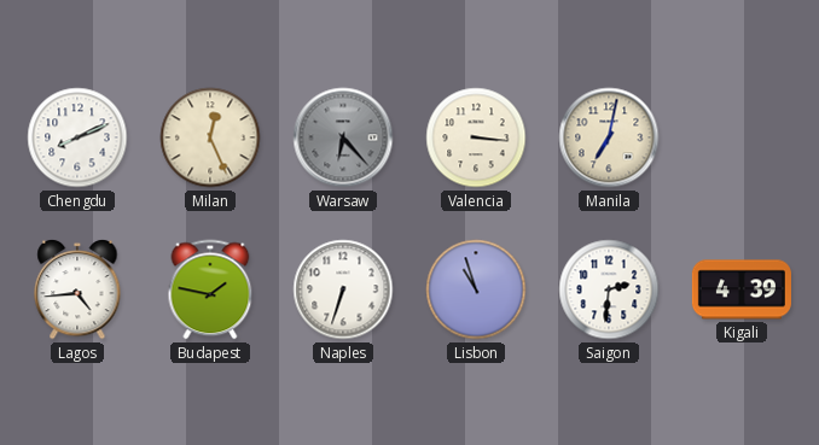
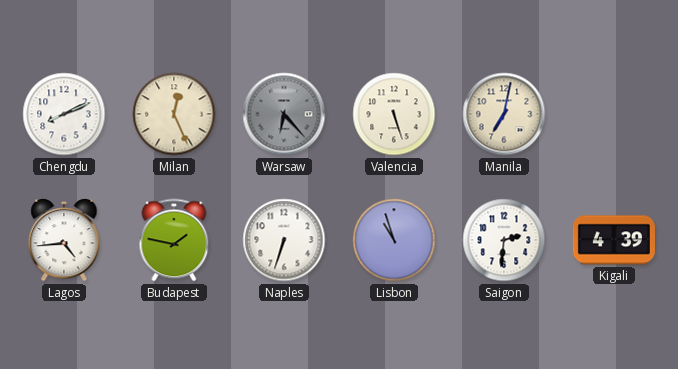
Valencia: 3:16 -> 5:27 (394, 114)
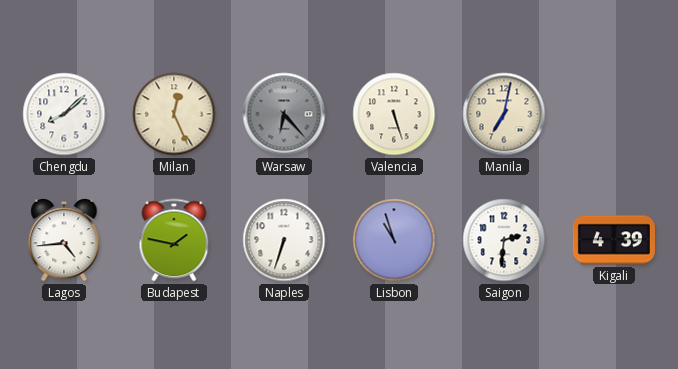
Chengdu: 8:11 -> 8:08 (64, 114)
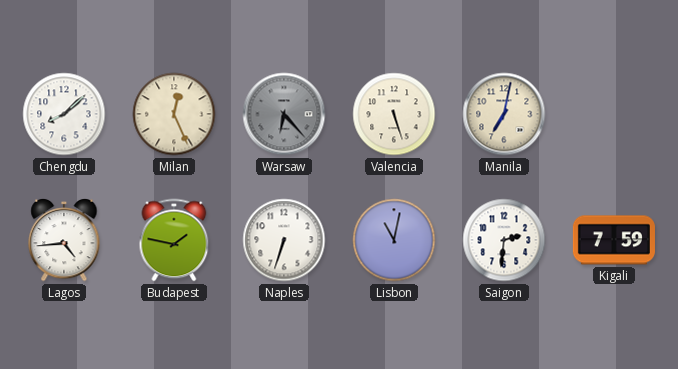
Lisbon: 10:57 -> 11:02 (394, 240)
Kigali: 4:39 -> 7:59 (614, 240)
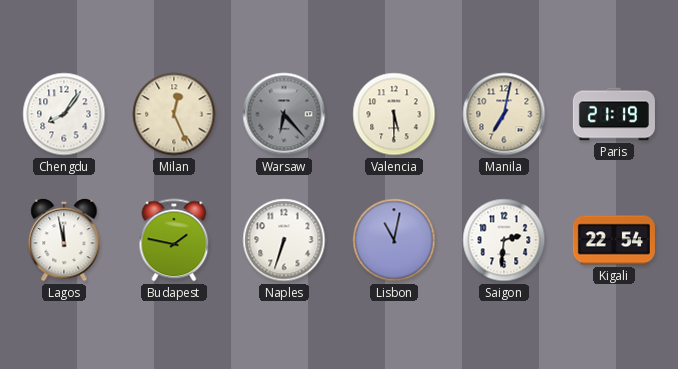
Chengdu: 8:08 -> 8:06 (64, 114)
Valencia: 5:27 -> 5:30 (394, 114)
Paris: none -> 21:19 (614, 114)
Lagos: 4:44 -> 11:58 (64, 240)
Kigali: 7:59 -> 22:54 (614, 240)
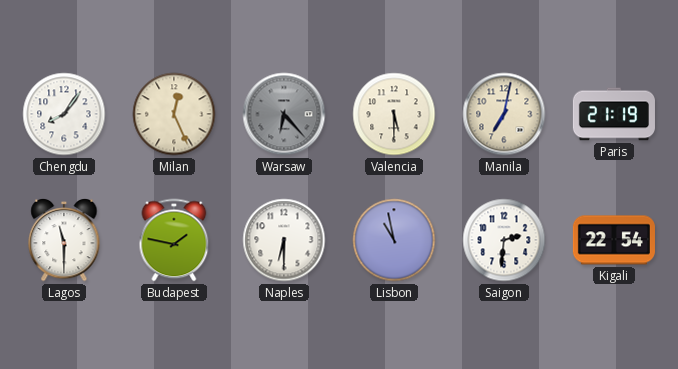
Lagos: 11:58 -> 11:30 (64, 240)
Naples: 6:33 -> 6:30 (284, 240)
Lisbon: 11:02 -> 10:58 (394, 240)
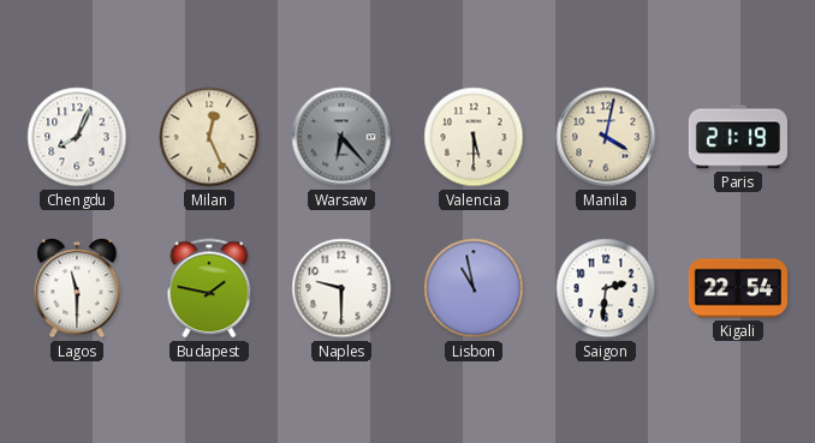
Chengdu: 8:06 -> 8:04 (77, 137)
Manila: 7:02 -> 4:02 (606, 137)
Naples: 6:30 -> 9:30 (341, 288)
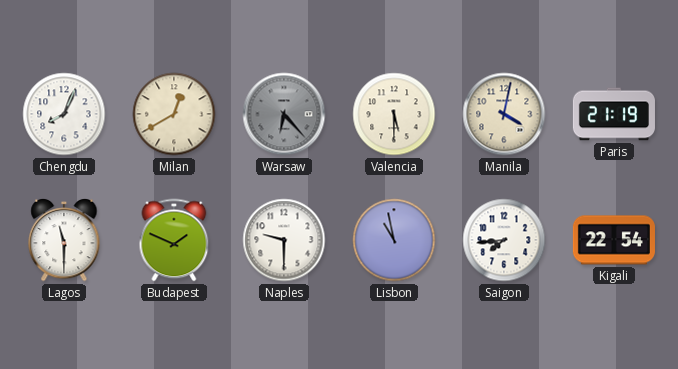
Milan: 12:26 -> 12:40 (174, 114)
Budapest: 1:47 -> 1:49 (174, 240)
Saigon: 2:31 -> 7:44 (504, 240)
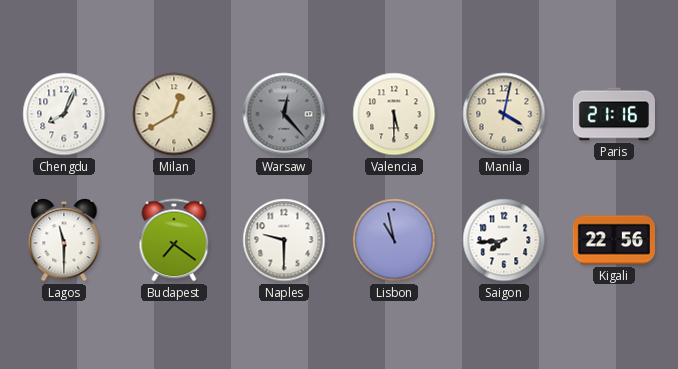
Warsaw: 6:23 -> 12:23 (284, 114)
Paris: 21:19 -> 21:16 (614, 114)
Budapest: 1:49 -> 7:21 (174, 240)
Kigali: 22:54 -> 22:56 (614, 240)
